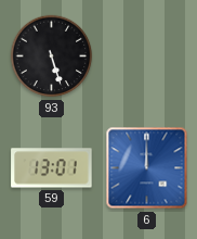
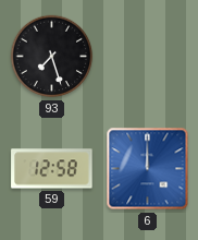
93: 5:27 -> 7:27 (52, 57)
59: 13:01 -> 12:58 (52, 169)
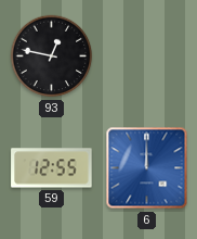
93: 7:27 -> 12:47 (52, 56)
59: 12:58 -> 12:55 (52, 168)
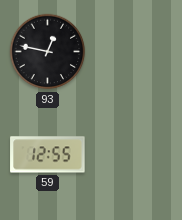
6: 12:00 -> none (147, 168)
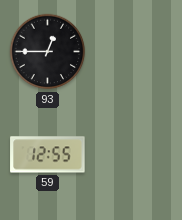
93: 12:47 -> 12:45 (48, 52)
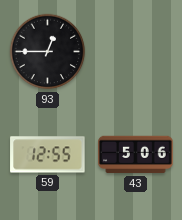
43: none -> 5:06 (136, 155)
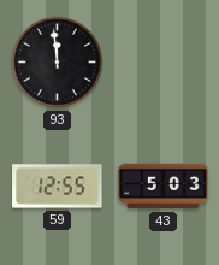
93: 12:45 -> 11:59 (58, 63)
43: 5:06 -> 5:03 (164, 187)
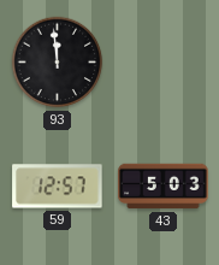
59: 12:55 -> 12:57 (58, 187)
